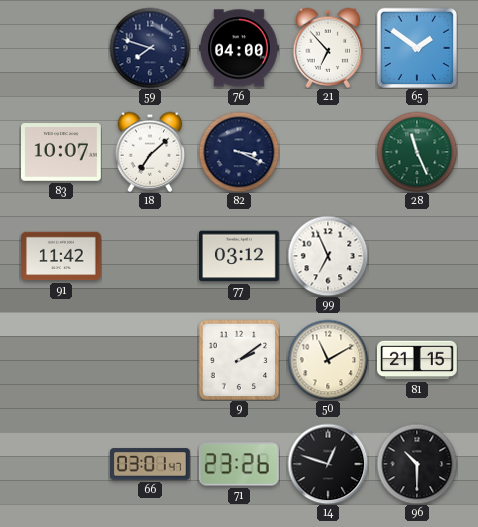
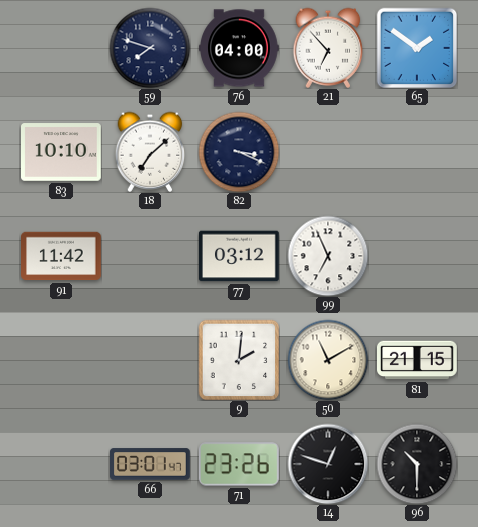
83: 10:07 -> 10:10 (62, 152)
28: 11:26 -> none (417, 152)
9: 2:09 -> 2:01 (239, 360)
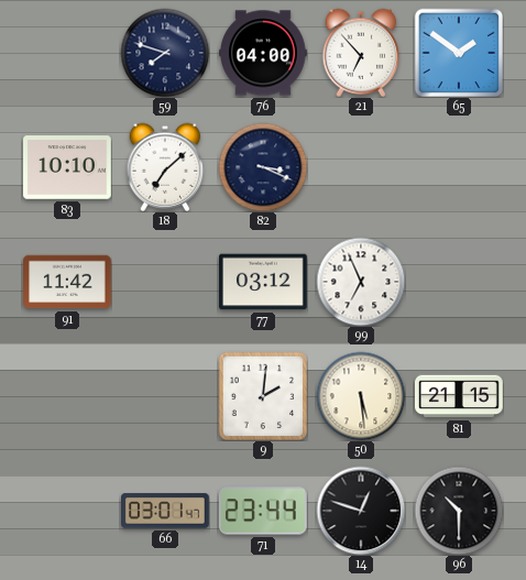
50: 11:10 -> 5:29 (361, 396)
71: 23:26 -> 23:44 (263, 511)
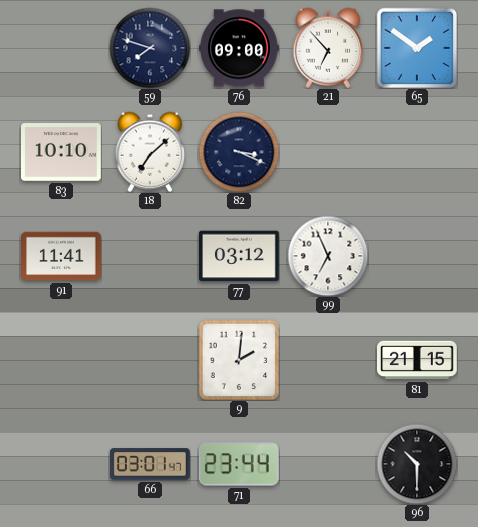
76: 04:00 -> 09:00 (239, 48)
91: 11:42 -> 11:41 (62, 256)
50: 5:29 -> none (361, 396)
14: 12:48 -> none (361, 511)
